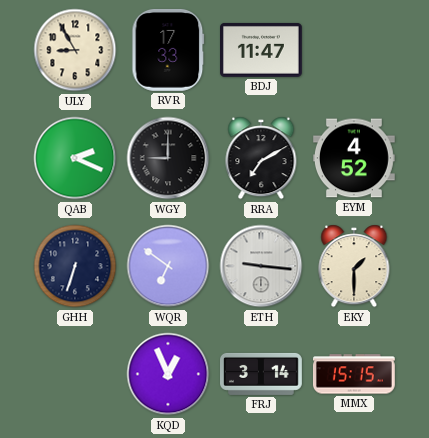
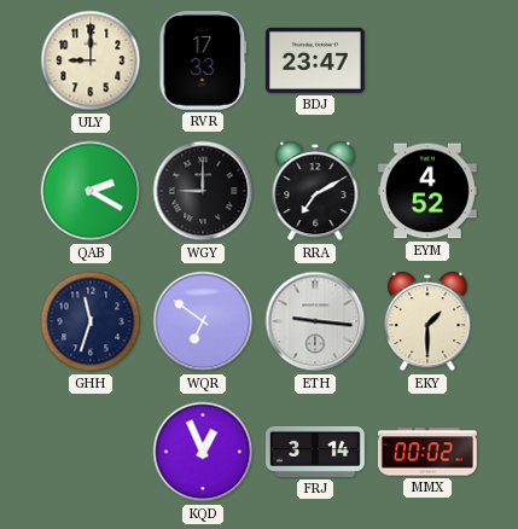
ULY: 8:55 -> 9:00 (91, 60)
BDJ: 11:47 -> 23:47 (316, 60)
QAB: 2:19 -> 2:20 (91, 191)
GHH: 6:33 -> 11:33 (91, 321)
MMX: 15:15 -> 00:02 (429, 452)
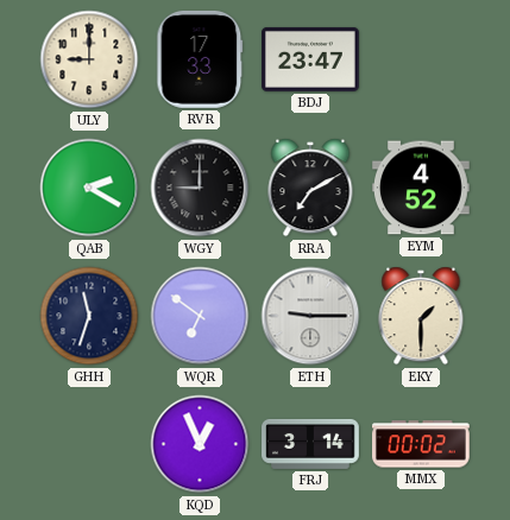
ETH: 9:16 -> 9:15 (310, 316)
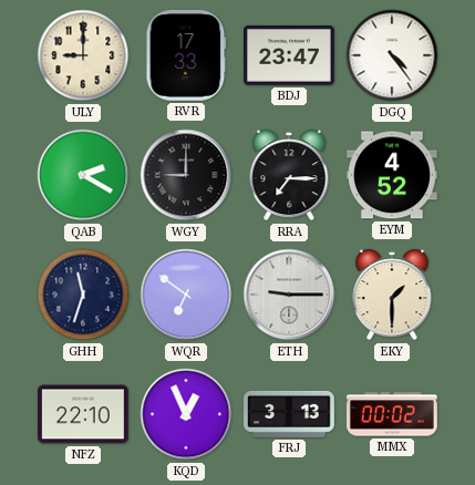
DGQ: none -> 4:24 (392, 55)
RRA: 7:10 -> 7:15 (289, 175)
NFZ: none -> 22:10 (83, 414)
FRJ: 3:14 -> 3:13 (290, 414)
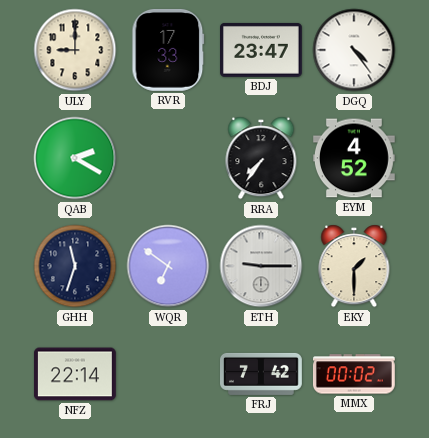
WGY: 9:00 -> none (186, 175)
RRA: 7:15 -> 7:36 (261, 158)
NFZ: 22:10 -> 22:14 (75, 374)
KQD: 12:56 -> none (186, 414)
FRJ: 3:13 -> 7:42 (262, 374)
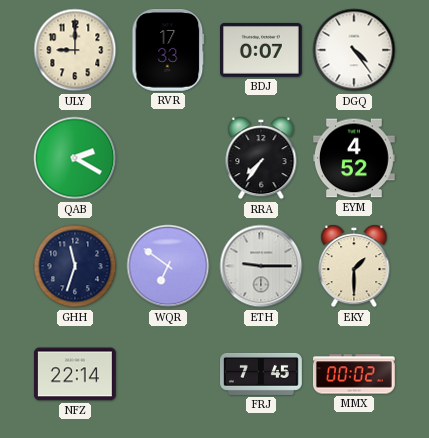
BDJ: 23:47 -> 0:07 (262, 50)
FRJ: 7:42 -> 7:45 (262, 374)
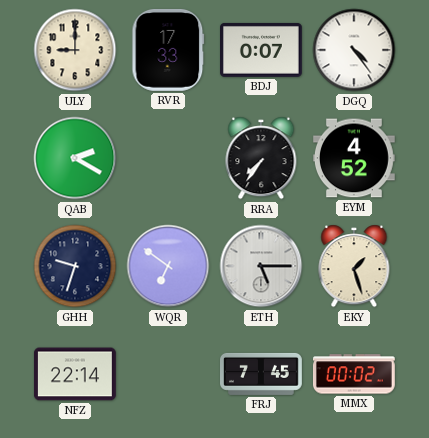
GHH: 11:33 -> 9:33 (75, 266)
ETH: 9:15 -> 5:15 (261, 266)
EKY: 1:30 -> 1:27 (354, 266)
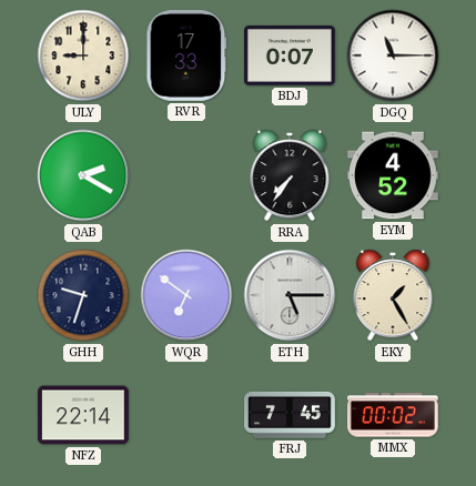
DGQ: 4:24 -> 11:15 (393, 55)
EKY: 1:27 -> 1:25 (393, 295)
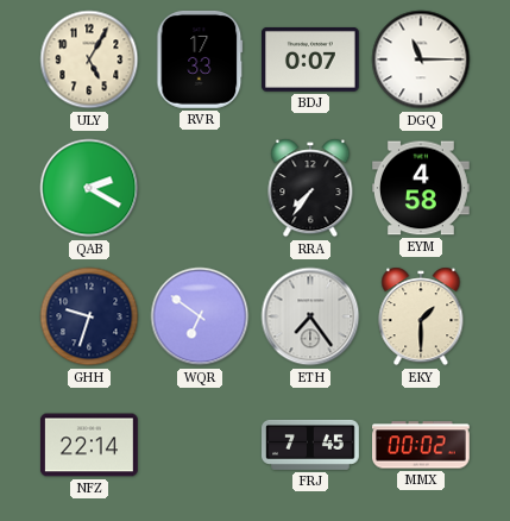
ULY: 9:00 -> 5:05 (89, 59)
EYM: 4:52 -> 4:58 (422, 188)
ETH: 5:15 -> 7:24 (310, 316)
EKY: 1:25 -> 1:30 (421, 316)
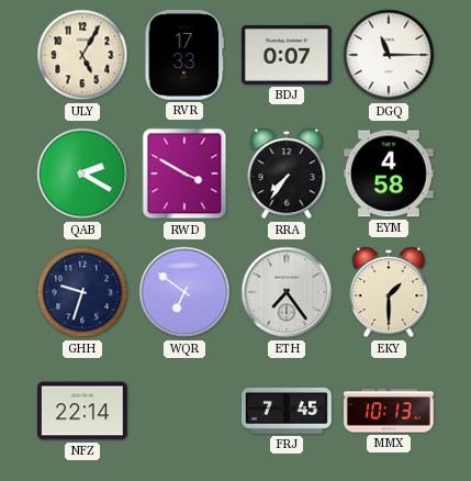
RWD: none -> 3:50 (184, 174)
MMX: 00:02 -> 10:13 (390, 411)
